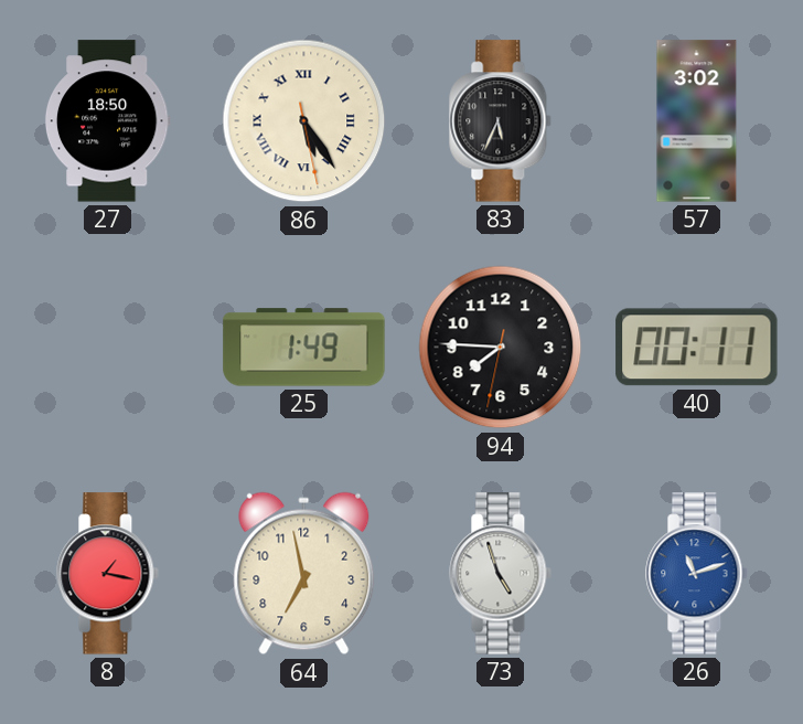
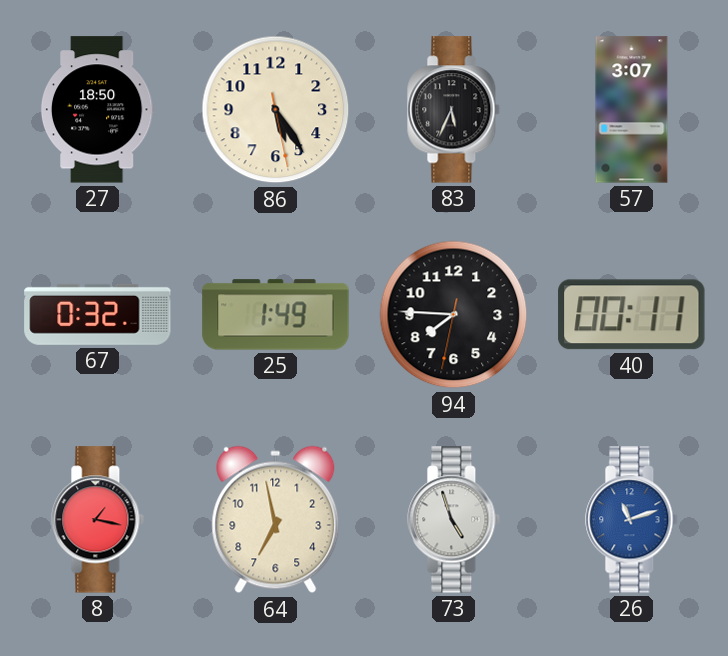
86 numerals: Roman -> Arabic (276, 110)
57: 3:02 -> 3:07 (632, 110)
67: none -> 0:32 (98, 314)
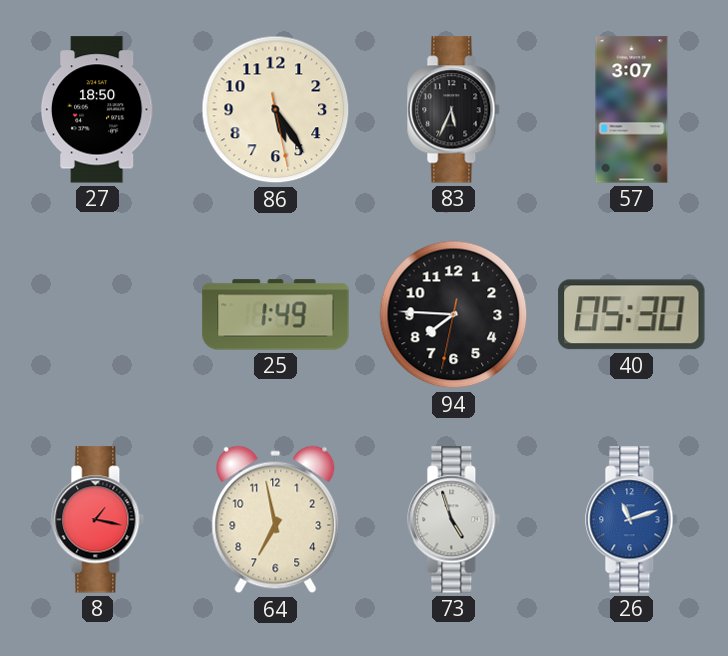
67: 0:32 -> none (98, 314)
40: 00:11 -> 05:30 (632, 315)
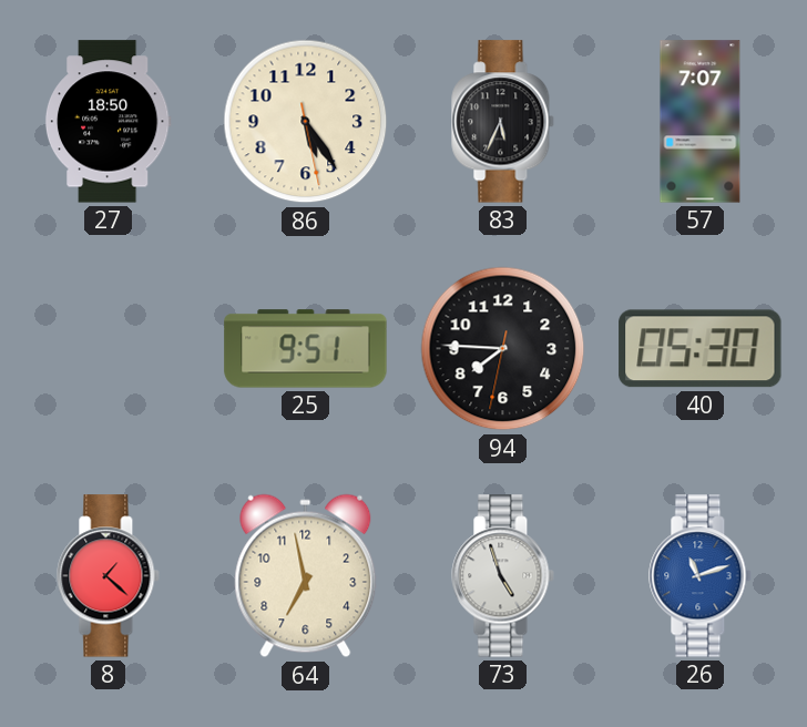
57: 3:07 -> 7:07 (701, 122)
25: 1:49 -> 9:51 (306, 349)
8: 1:17 -> 1:22 (109, 576)
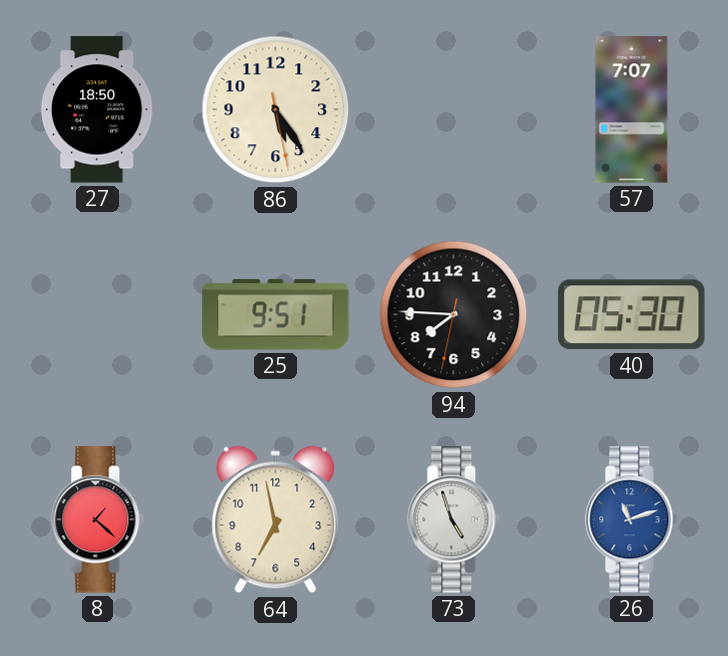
83: 5:34 -> none (503, 122)
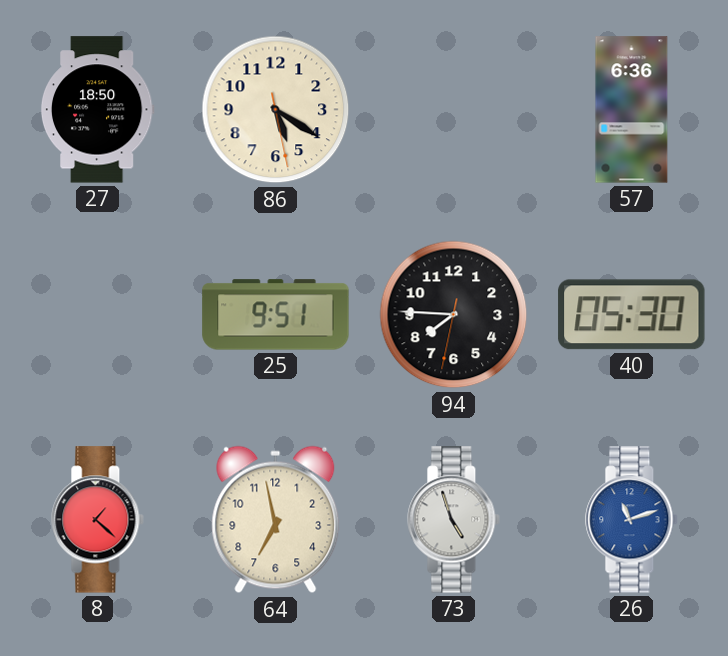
86: 5:24 -> 5:20 (276, 110)
57: 7:07 -> 6:36 (632, 110)
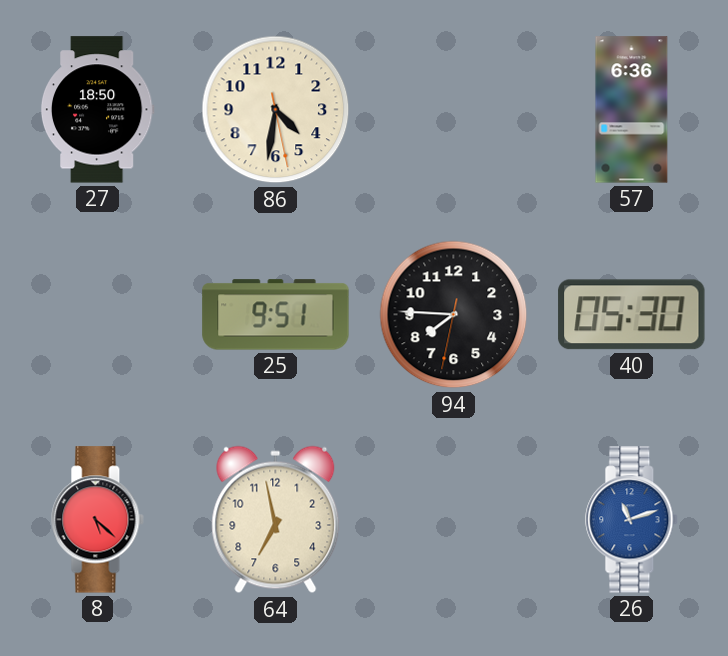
86: 5:20 -> 4:31 (276, 110)
8: 1:22 -> 5:22 (98, 520)
73: 4:57 -> none (454, 520)
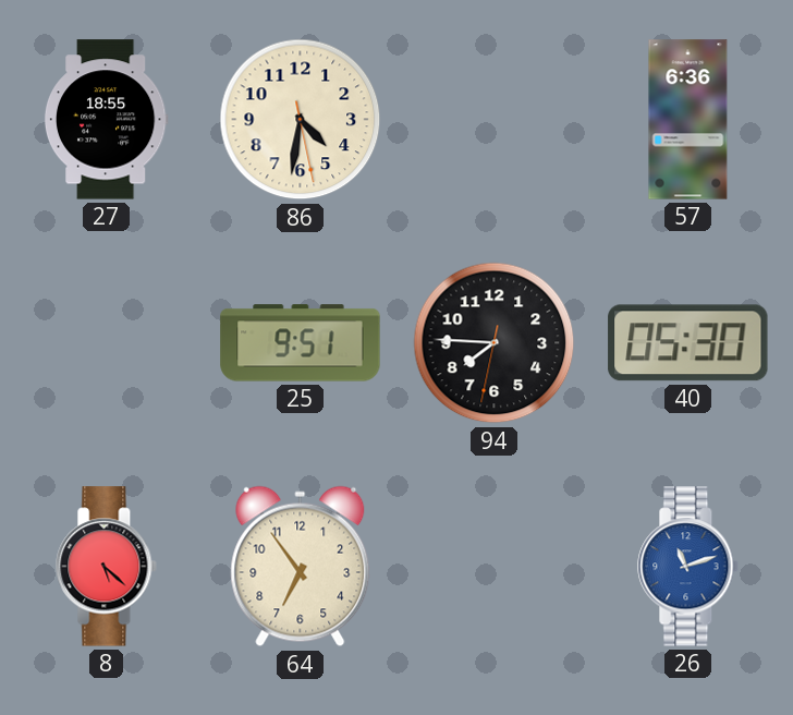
27: 18:50 -> 18:55 (106, 120)
64: 6:58 -> 6:54 (301, 567)
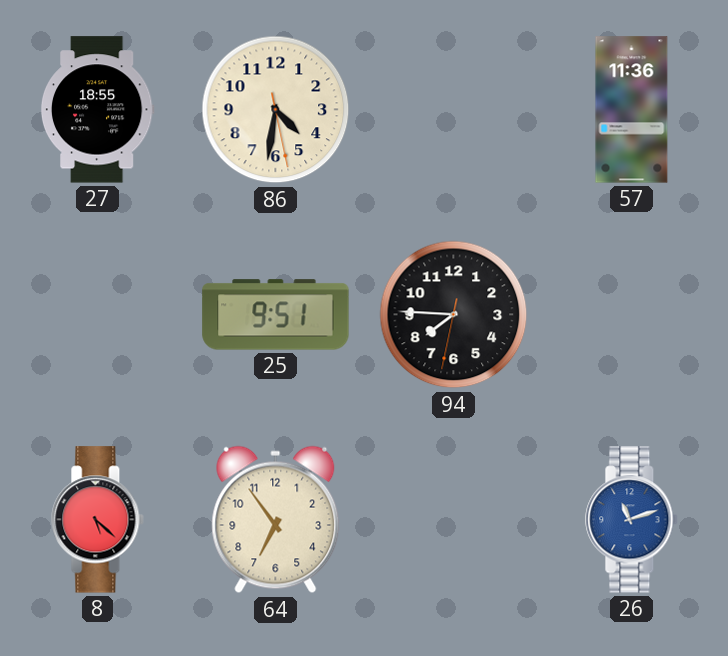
57: 6:36 -> 11:36 (632, 110)
40: 05:30 -> none (688, 343)
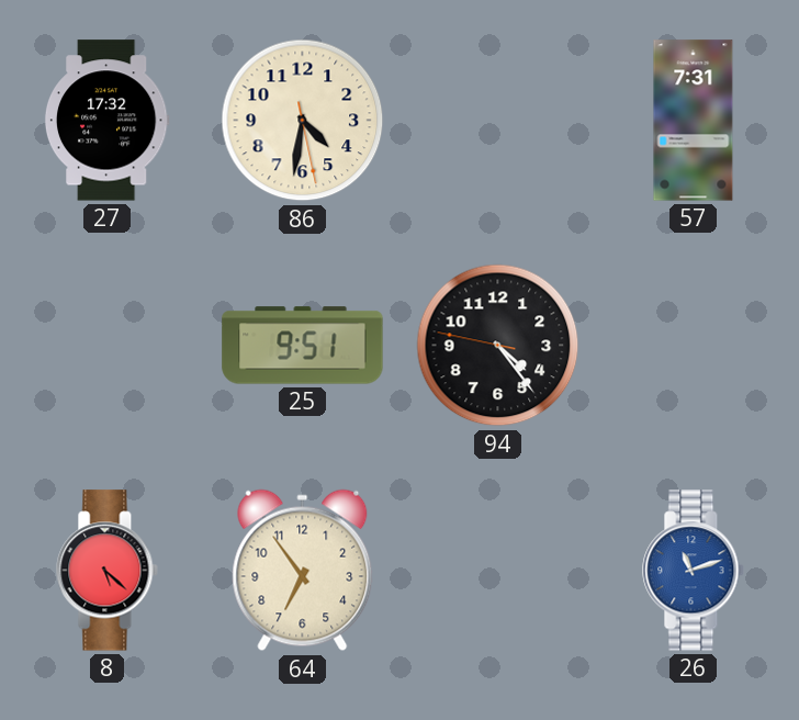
27: 18:55 -> 17:32 (106, 121)
57: 11:36 -> 7:31 (694, 121)
94: 7:45 -> 4:23 (498, 346)
